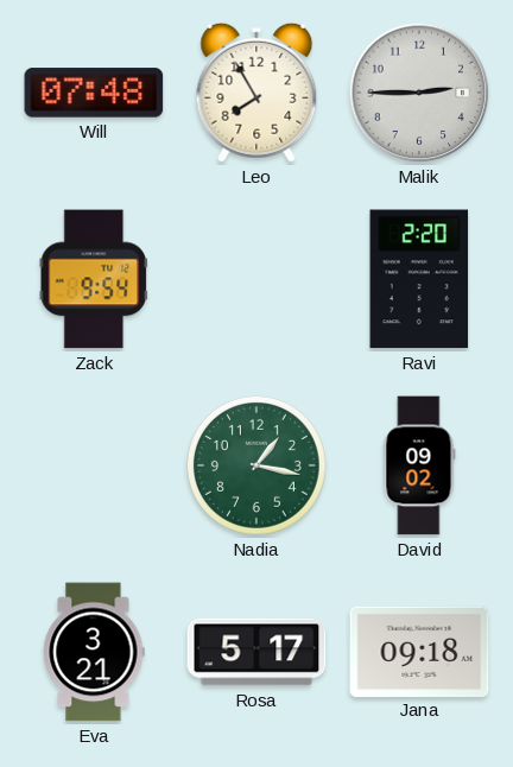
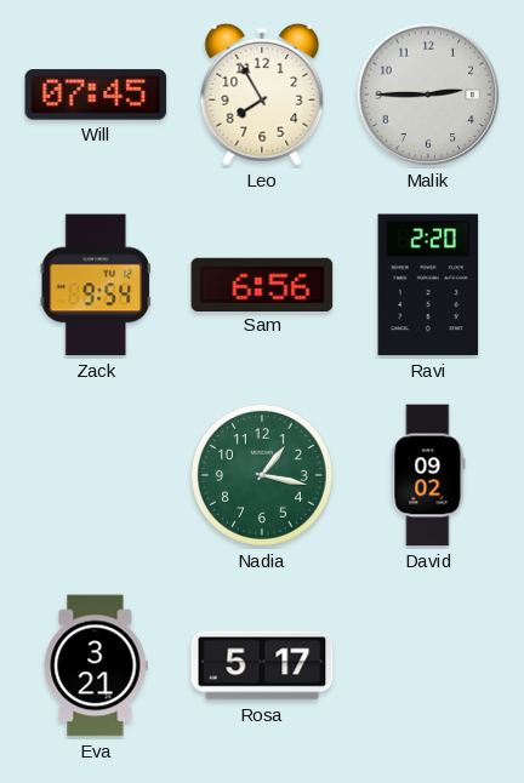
Will: 07:48 -> 07:45 (96, 95)
Sam: none -> 6:56 (262, 284)
Jana: 09:18 -> none (419, 651)
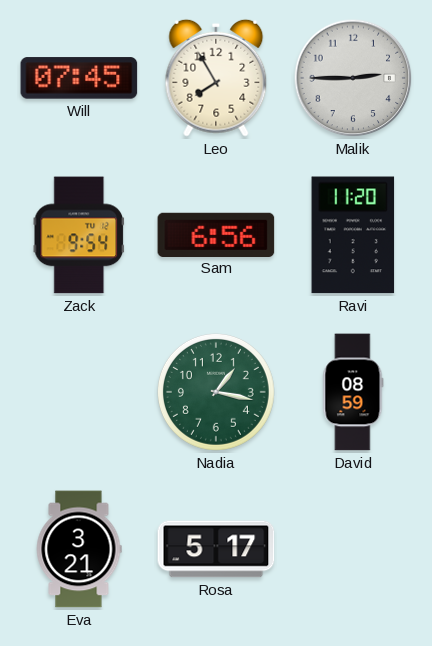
Ravi: 2:20 -> 11:20 (353, 235)
David: 09:02 -> 08:59 (353, 392)
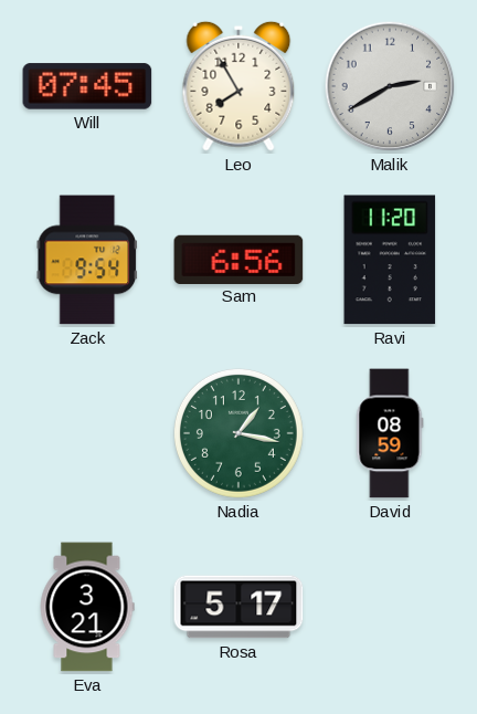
Malik: 2:45 -> 2:40 (390, 86)
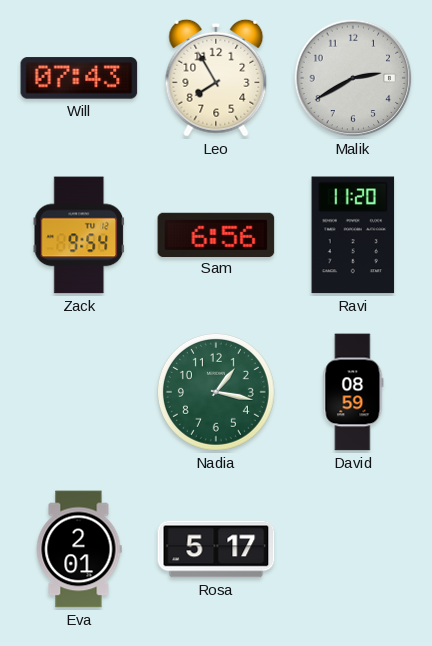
Will: 07:45 -> 07:43 (79, 78)
Eva: 3:21 -> 2:01 (79, 549)
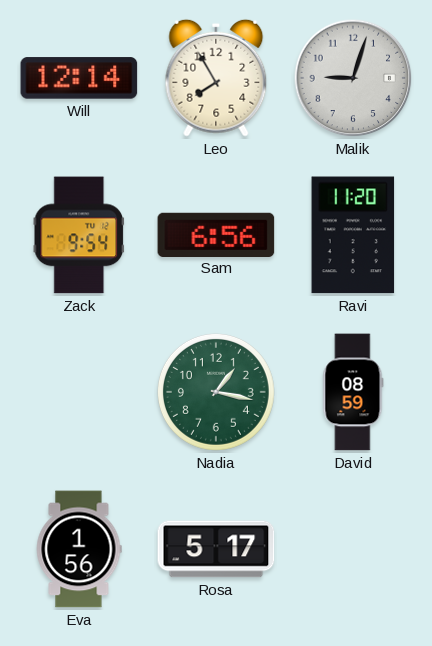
Will: 07:43 -> 12:14 (79, 78)
Malik: 2:40 -> 9:03 (353, 78)
Eva: 2:01 -> 1:56 (79, 549)
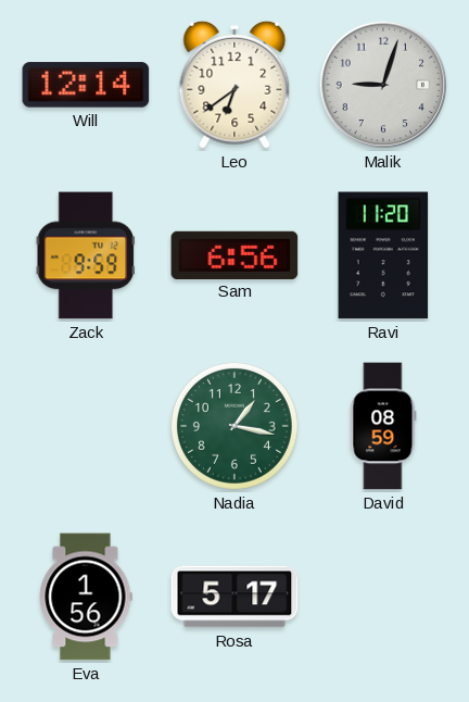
Leo: 7:55 -> 6:39 (234, 85)
Zack: 9:54 -> 9:59 (85, 255)
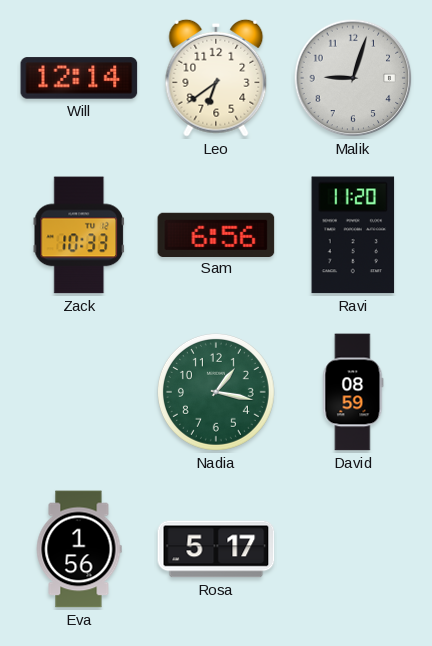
Zack: 9:59 -> 10:33 (78, 235)
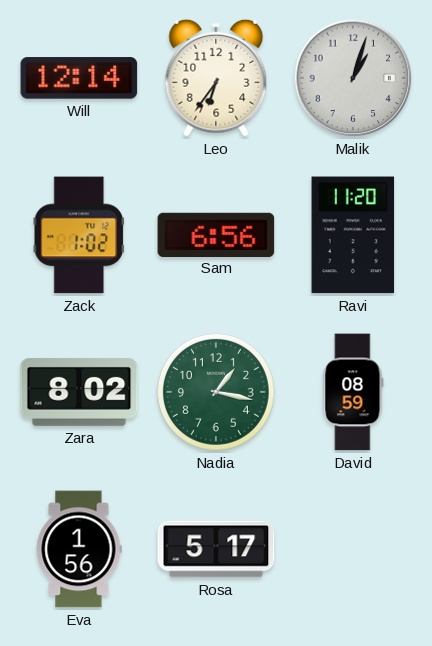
Leo: 6:39 -> 6:36 (216, 78)
Malik: 9:03 -> 1:03 (353, 78)
Zack: 10:33 -> 1:02 (78, 235)
Zara: none -> 8:02 (79, 392)
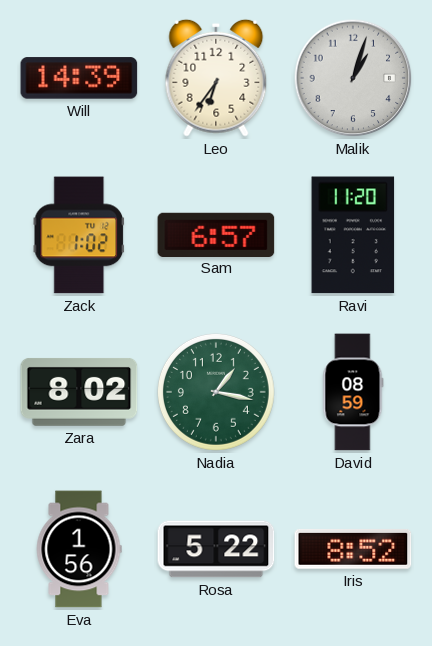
Will: 12:14 -> 14:39 (79, 78)
Sam: 6:56 -> 6:57 (216, 234)
Rosa: 5:17 -> 5:22 (216, 549)
Iris: none -> 8:52 (353, 549)
